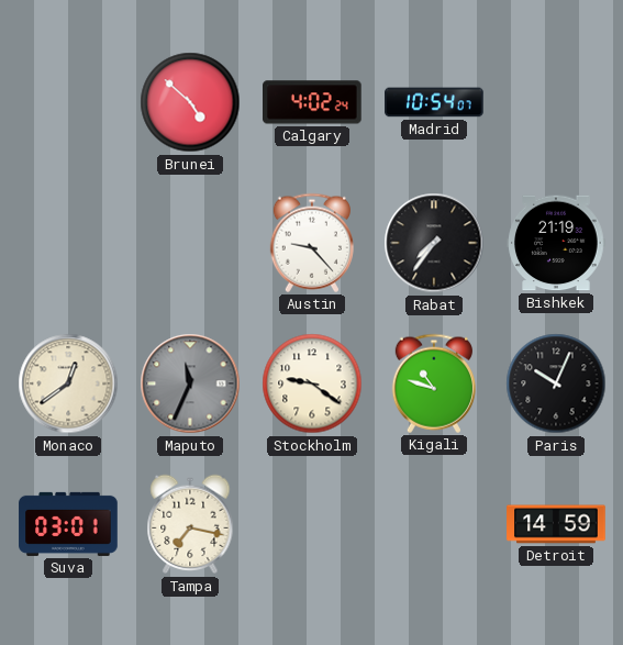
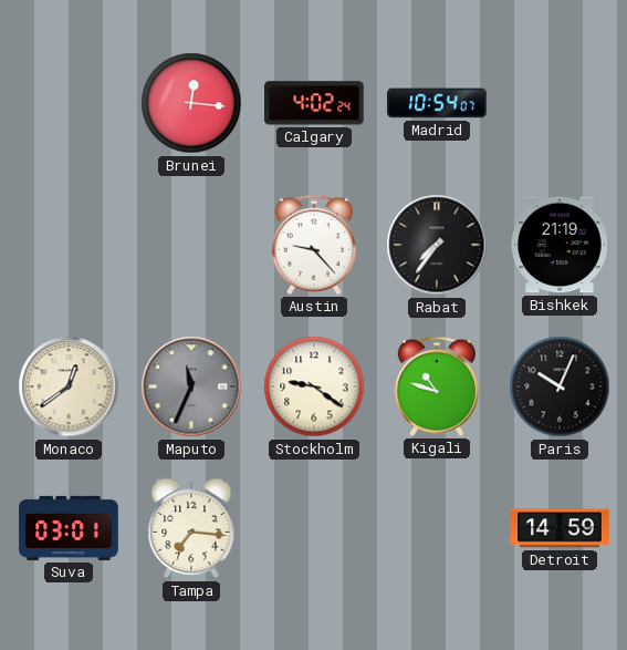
Brunei: 4:52 -> 12:16 (191, 103)
Tampa: 7:17 -> 7:16 (191, 528)
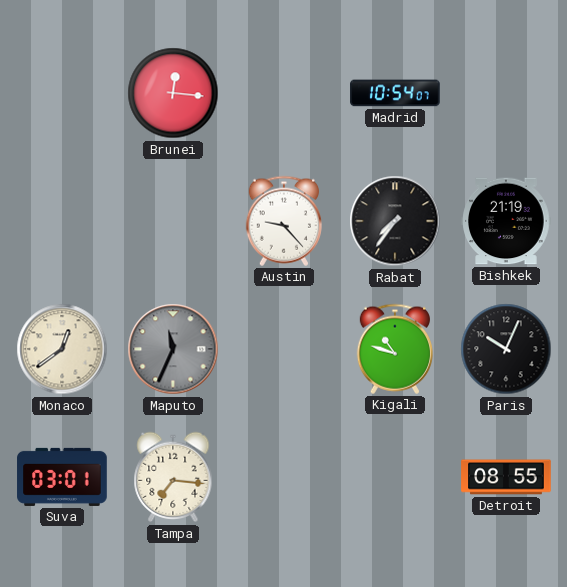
Calgary: 4:02 -> none (315, 103)
Stockholm: 9:21 -> none (314, 386)
Detroit: 14:59 -> 08:55 (506, 477)
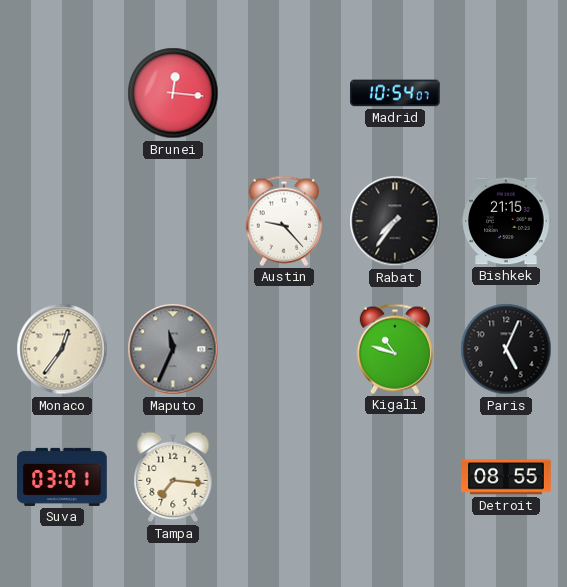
Bishkek: 21:19 -> 21:15 (506, 221)
Monaco: 12:39 -> 12:36 (62, 349)
Paris: 10:04 -> 5:04 (506, 349)
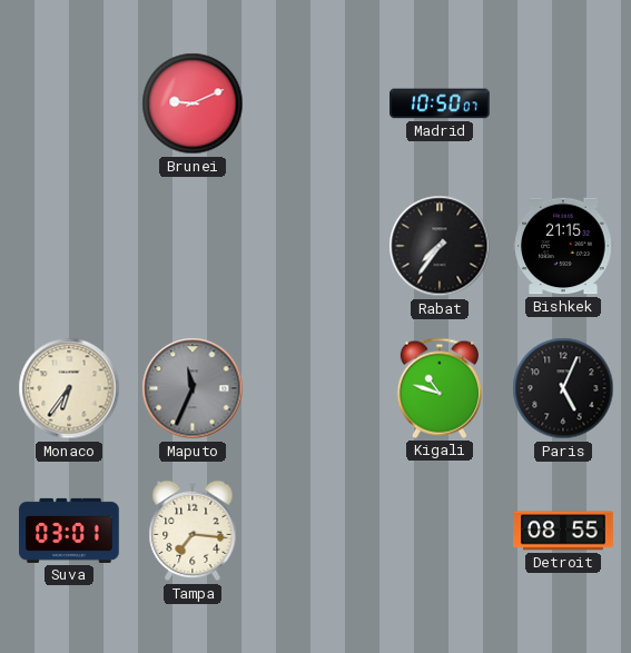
Brunei: 12:16 -> 9:11 (193, 103)
Madrid: 10:54 -> 10:50 (440, 103)
Austin: 9:23 -> none (284, 221)
Monaco: 12:36 -> 6:36 (69, 388)
